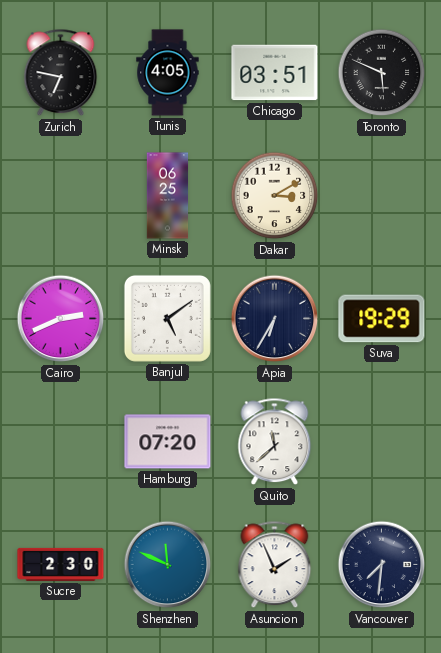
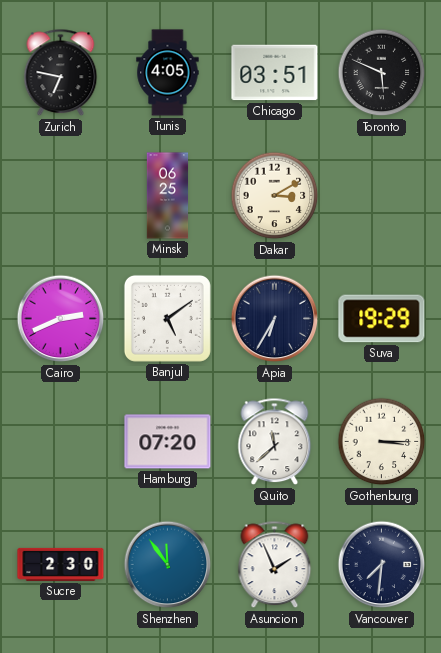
Gothenburg: none -> 3:15 (382, 442)
Shenzhen: 11:49 -> 11:54 (168, 565)
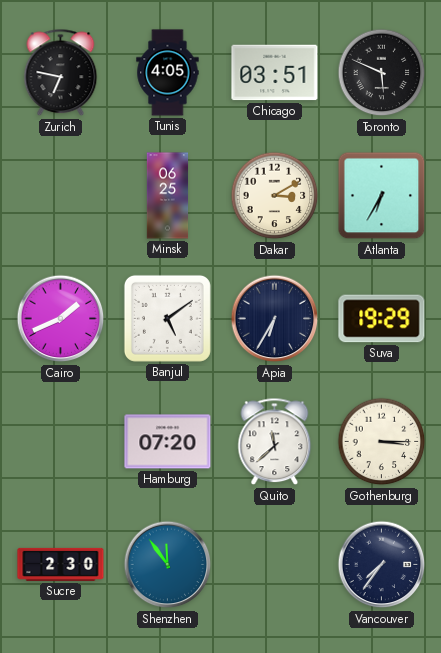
Atlanta: none -> 6:35 (382, 196)
Cairo: 2:41 -> 1:41 (61, 319)
Asuncion: 1:56 -> none (275, 565)
Vancouver: 7:31 -> 7:36 (382, 565)
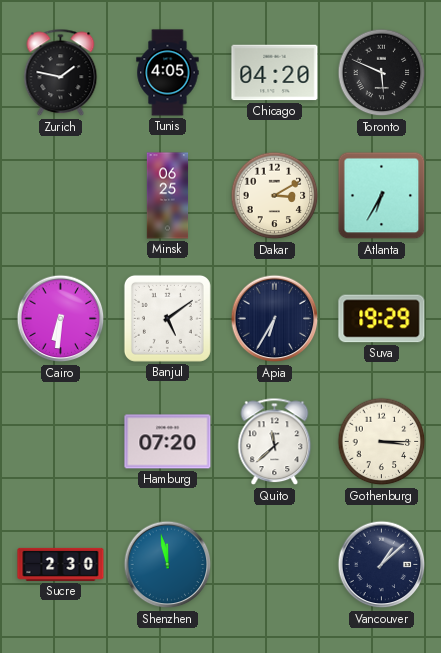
Zurich: 6:47 -> 1:47 (61, 73)
Chicago: 03:51 -> 04:20 (275, 73)
Cairo: 1:41 -> 6:31 (61, 319)
Shenzhen: 11:54 -> 11:58 (168, 565)
Vancouver: 7:36 -> 1:08 (382, 565)
